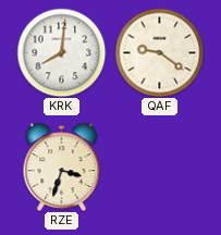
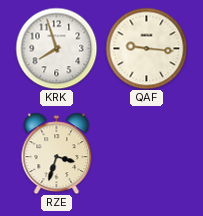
KRK: 8:01 -> 7:57 (56, 48)
QAF: 9:21 -> 9:16 (146, 48)
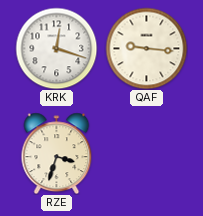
KRK: 7:57 -> 12:18 (56, 48)
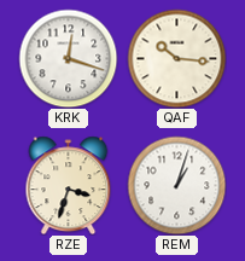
QAF: 9:16 -> 10:16 (176, 58)
REM: none -> 1:03 (176, 185)
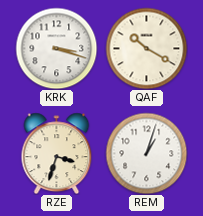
KRK: 12:18 -> 3:18 (56, 48)
QAF: 10:16 -> 10:20 (146, 48)
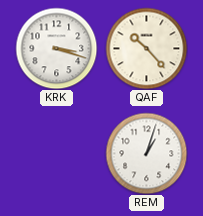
QAF: 10:20 -> 10:23 (146, 48)
RZE: 3:33 -> none (57, 153)
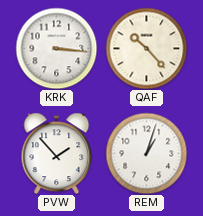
KRK: 3:18 -> 3:16 (56, 48)
PVW: none -> 1:53 (57, 153)
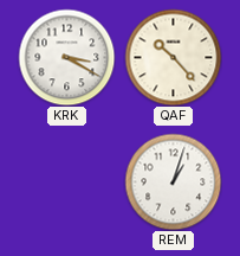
KRK: 3:16 -> 3:20 (66, 57)
PVW: 1:53 -> none (57, 153)
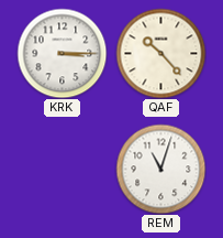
KRK: 3:20 -> 3:15 (62, 53)
REM: 1:03 -> 11:03 (160, 169)
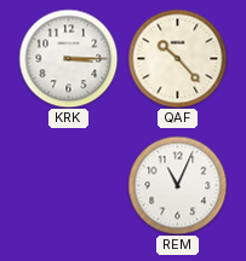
REM: 11:03 -> 11:04 (177, 185)
